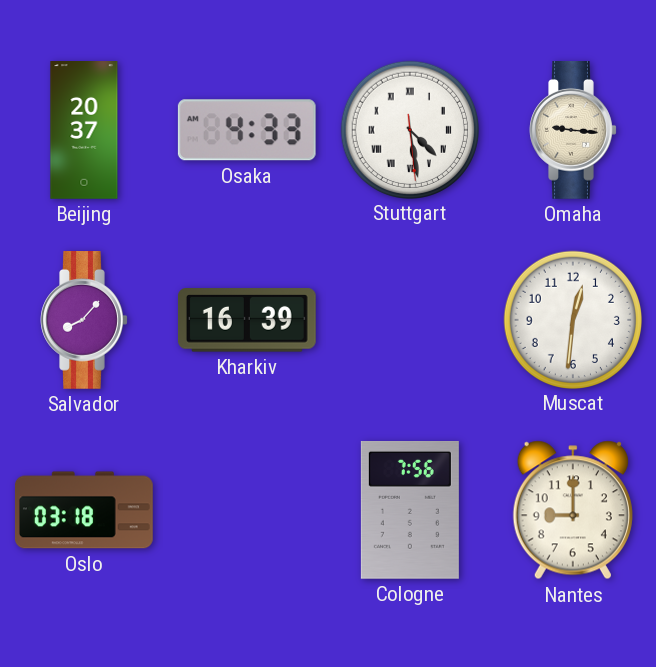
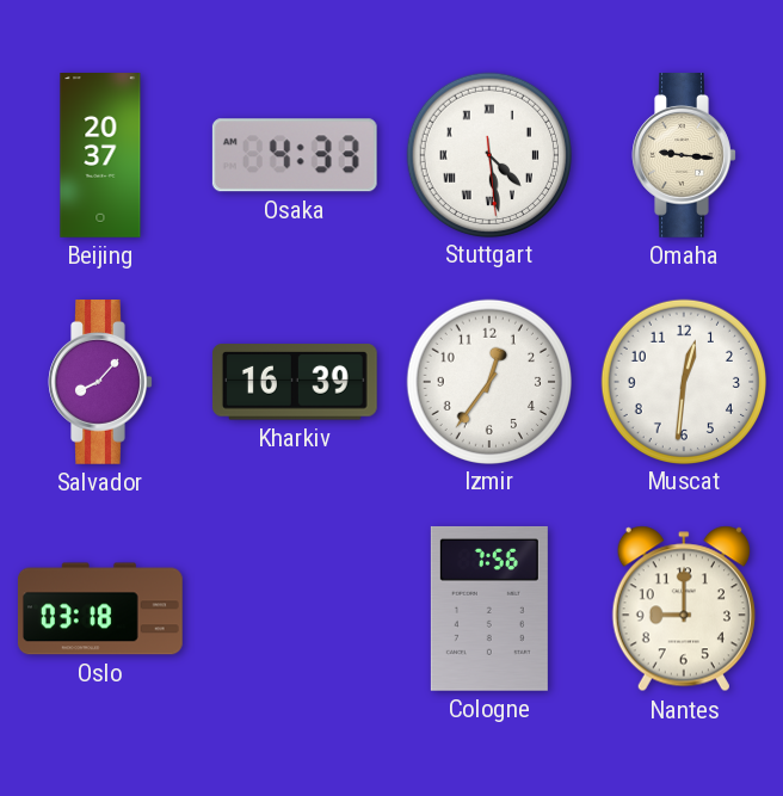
Izmir: none -> 12:36 (488, 381)
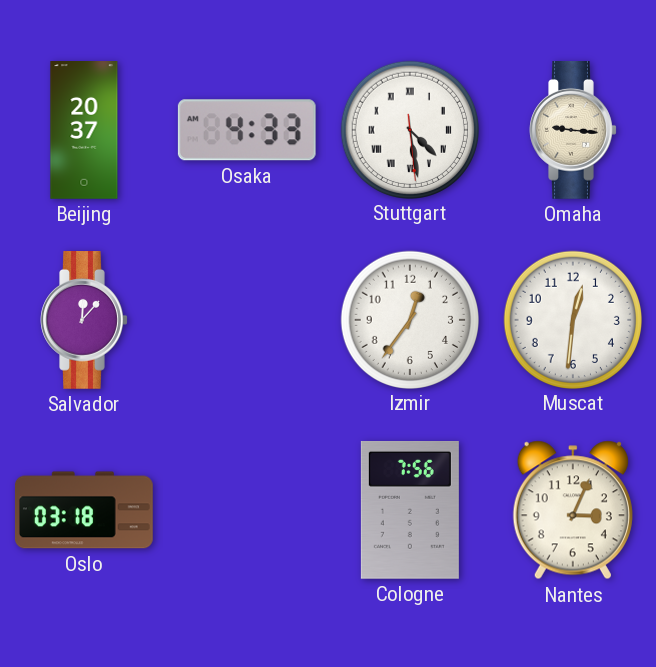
Salvador: 8:07 -> 12:07 (84, 321)
Kharkiv: 16:39 -> none (295, 382)
Nantes: 9:00 -> 3:04 (573, 510)
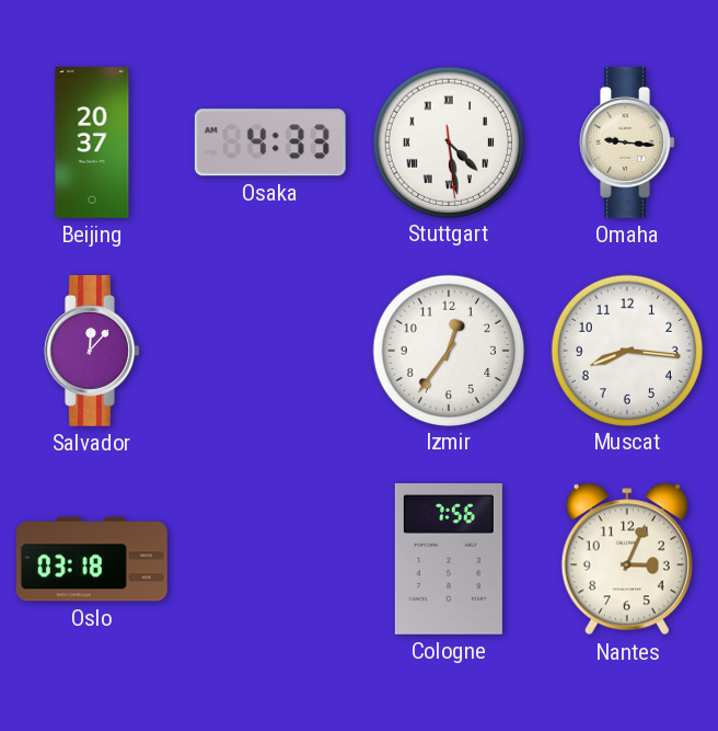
Muscat: 12:31 -> 8:16 (626, 350)
